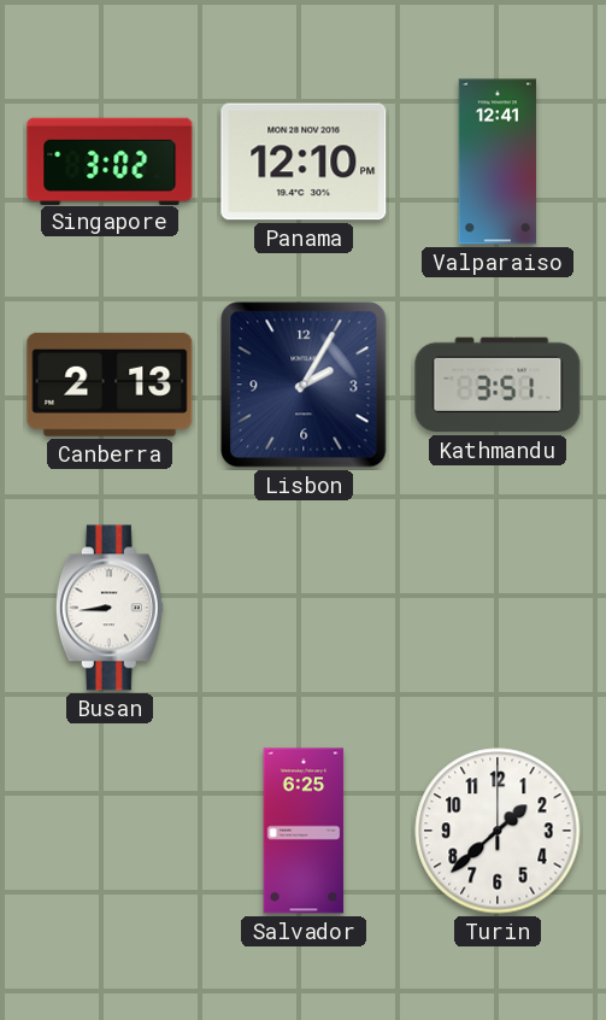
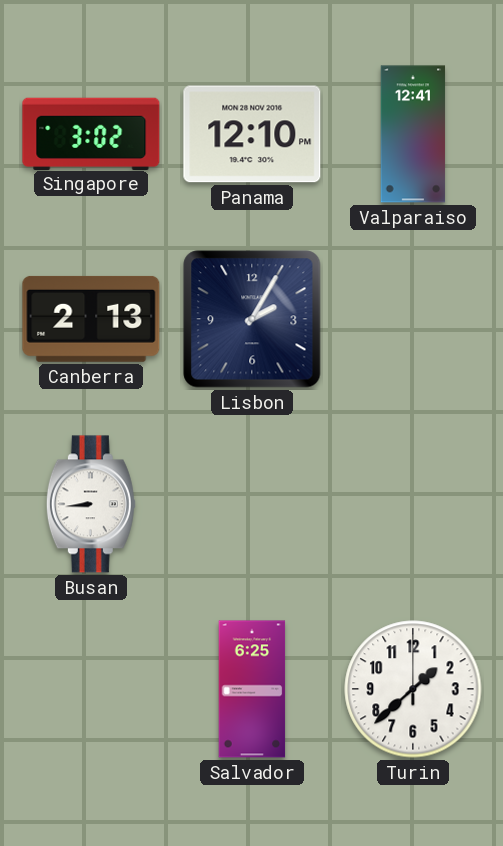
Kathmandu: 3:51 -> none (498, 385)
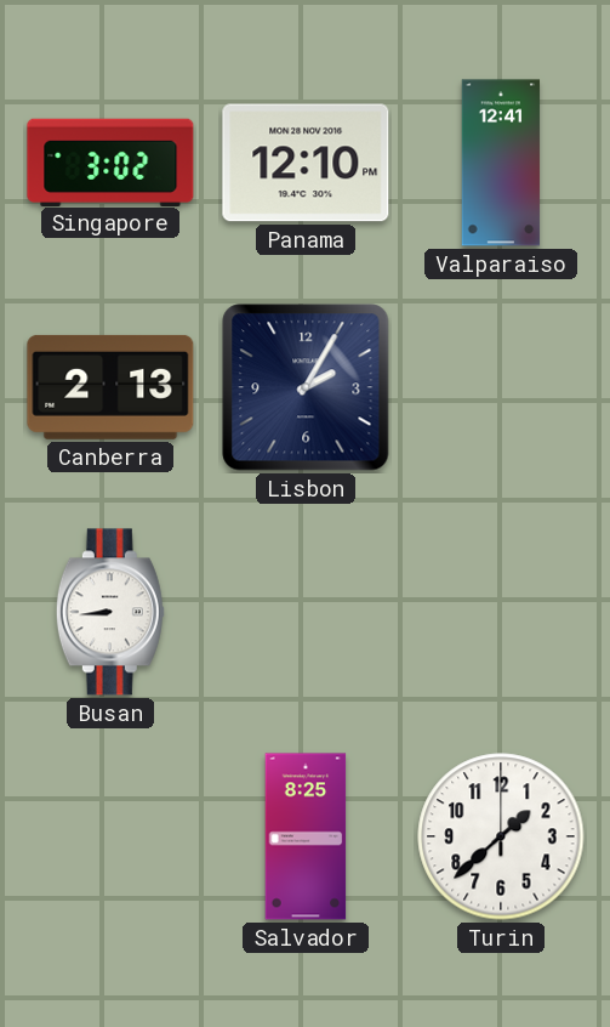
Salvador: 6:25 -> 8:25 (306, 836)
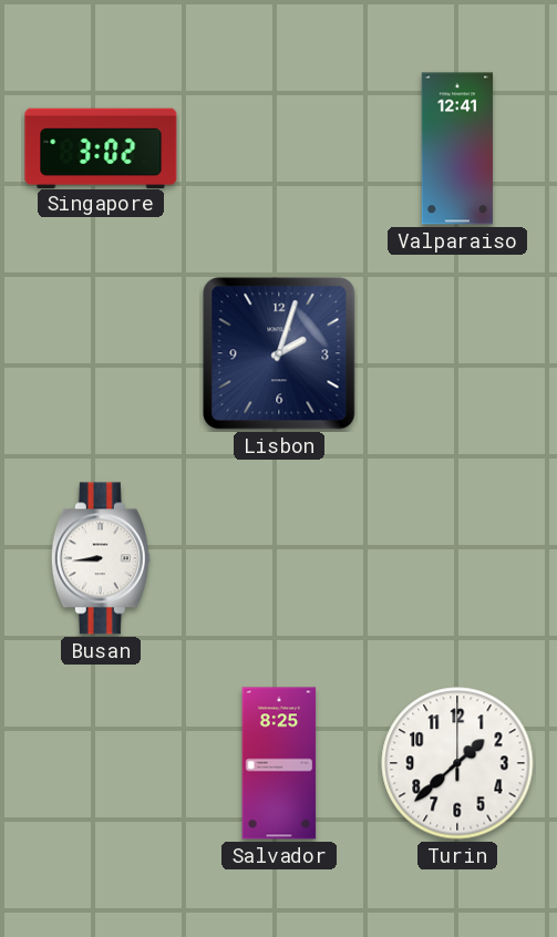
Panama: 12:10 -> none (306, 163)
Canberra: 2:13 -> none (110, 387)
Lisbon: 2:05 -> 2:03 (279, 353)
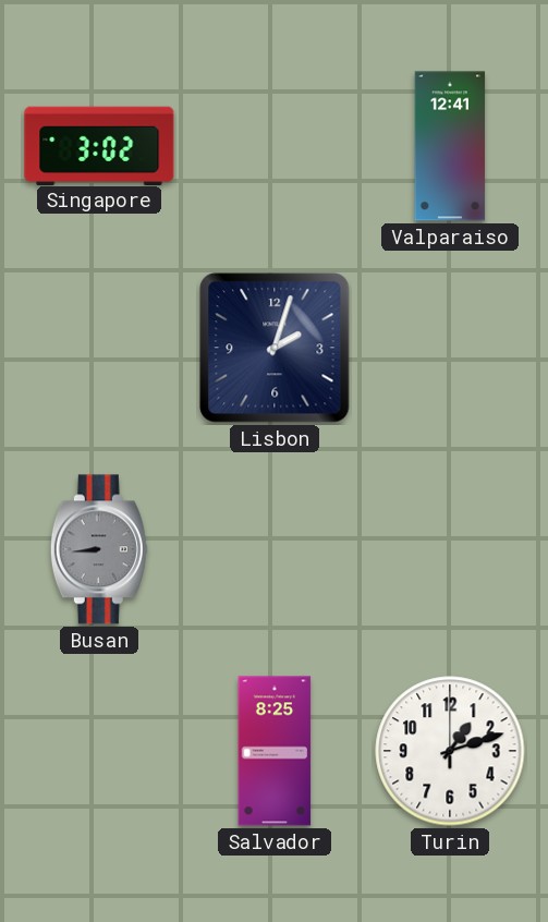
Busan dial: white -> grey (99, 549)
Turin: 1:38 -> 1:12 (450, 751)
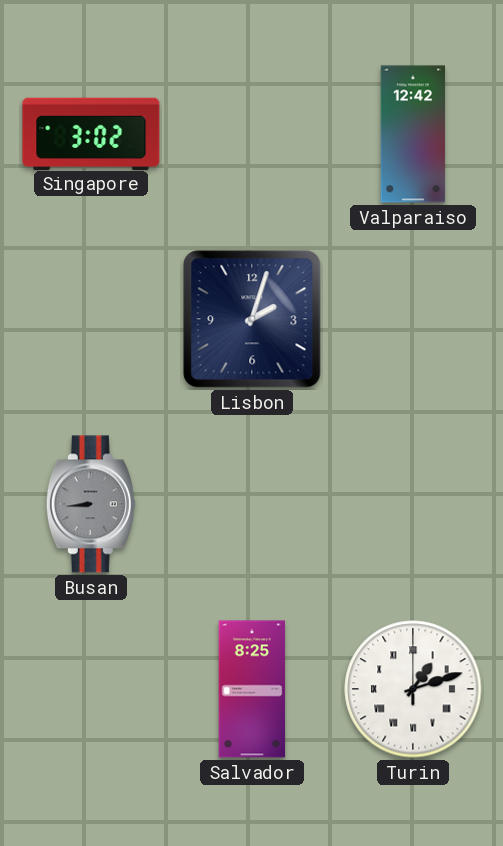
Valparaiso: 12:41 -> 12:42 (413, 134)
Turin numerals: Arabic -> Roman (413, 689)
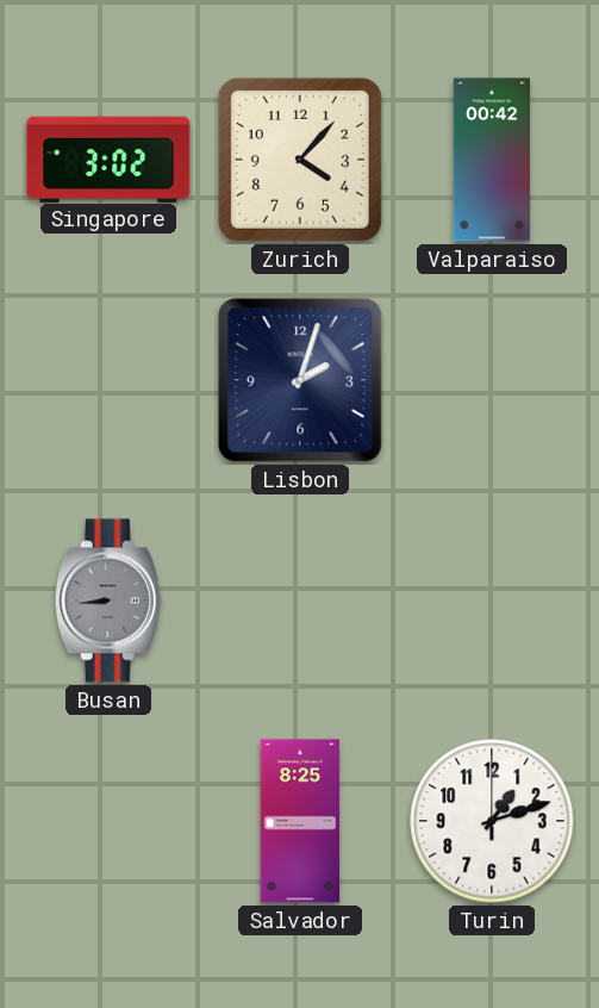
Zurich: none -> 4:07 (300, 160)
Valparaiso: 12:42 -> 00:42 (492, 160)
Turin numerals: Roman -> Arabic (492, 821)
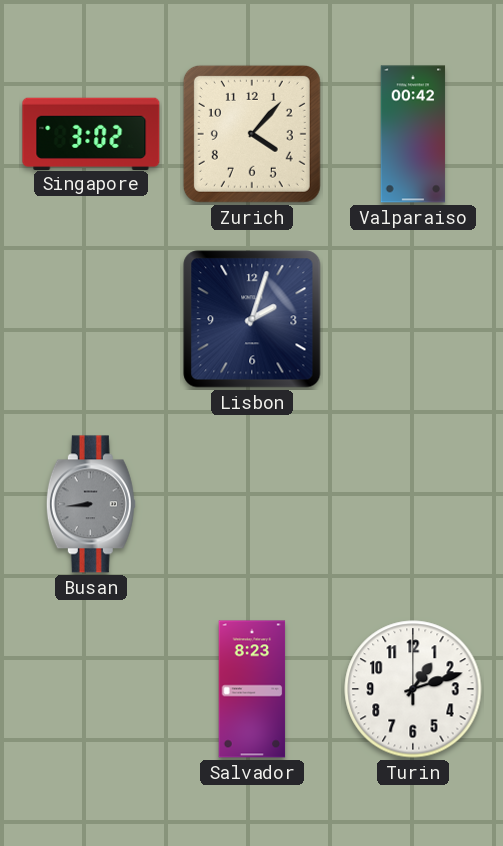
Salvador: 8:25 -> 8:23 (252, 689)
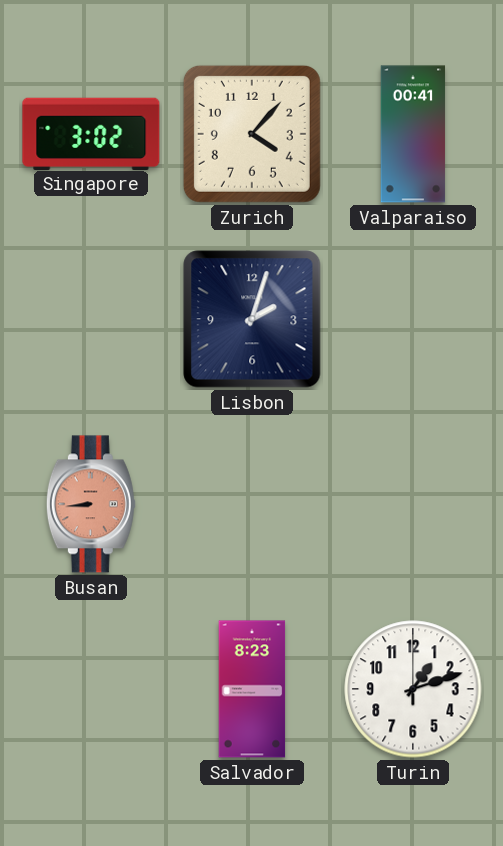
Valparaiso: 00:42 -> 00:41 (413, 134)
Busan dial: grey -> salmon (91, 504)
